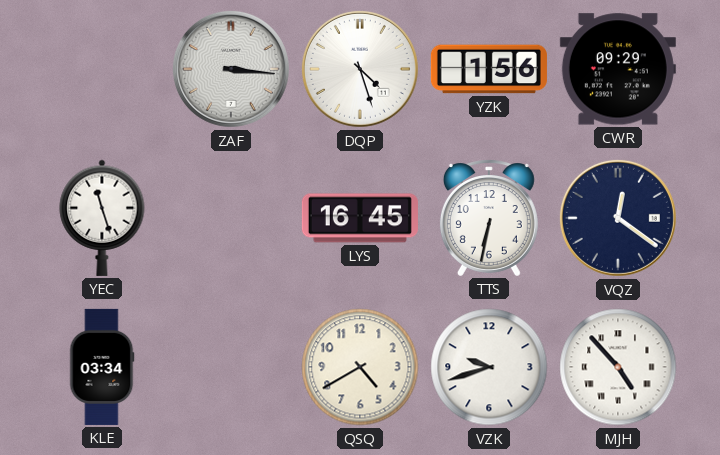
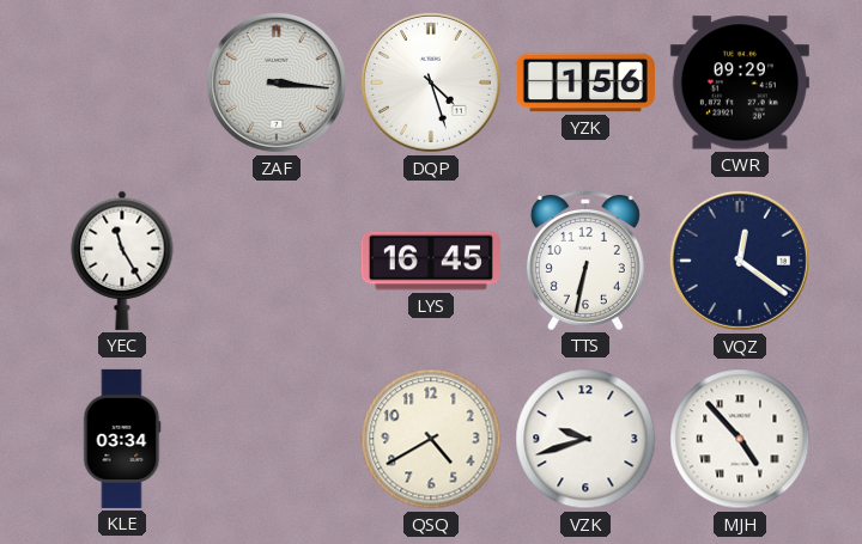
YEC: 11:27 -> 11:25 (122, 261)
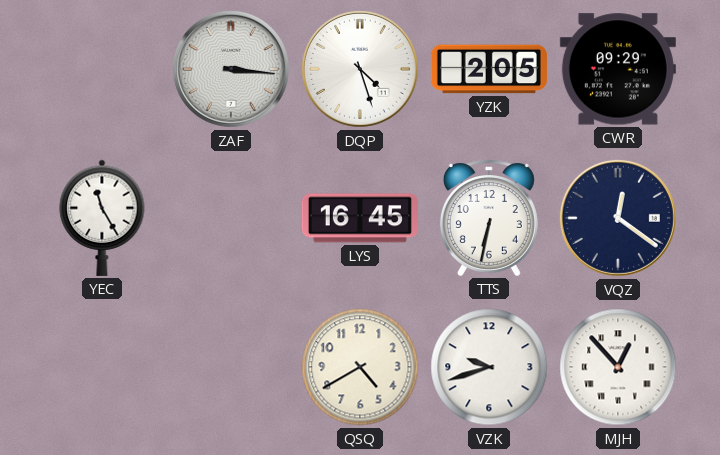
YZK: 1:56 -> 2:05 (489, 69)
KLE: 03:34 -> none (122, 439)
MJH: 4:53 -> 12:53 (618, 367)
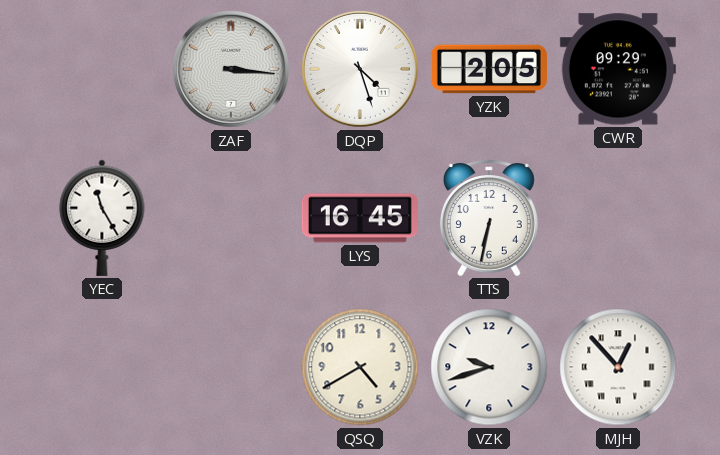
VQZ: 12:21 -> none (618, 218)
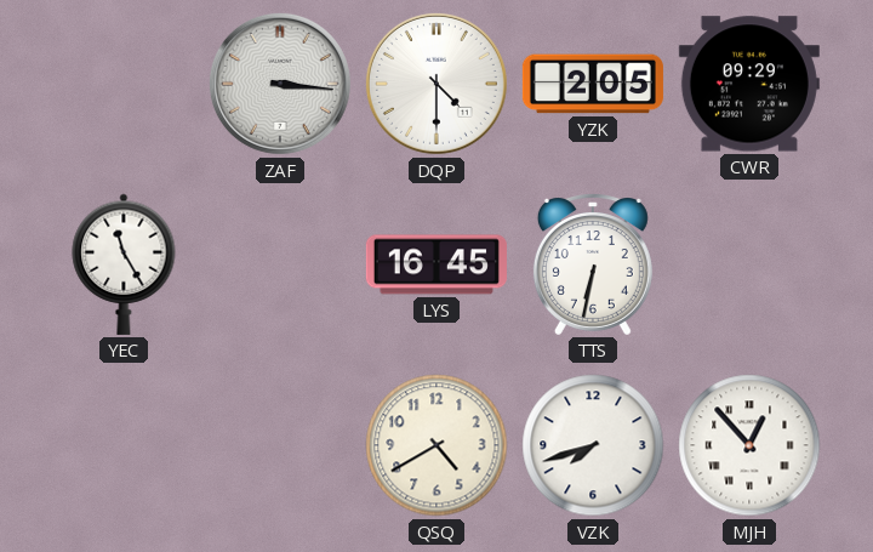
DQP: 4:27 -> 4:30 (436, 84)
VZK: 9:42 -> 7:42 (593, 445)
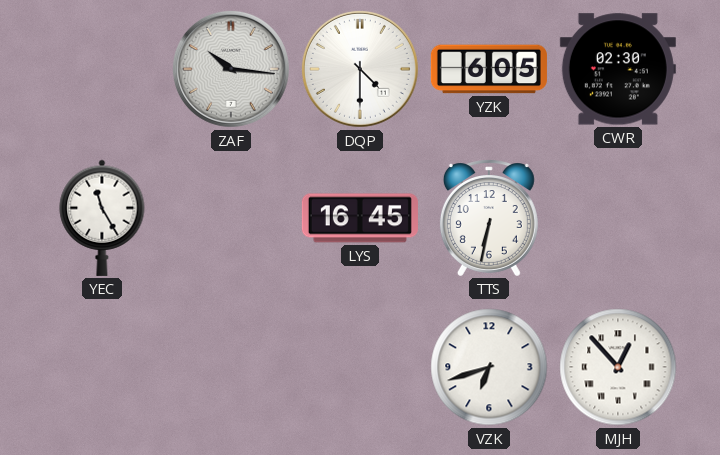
ZAF: 3:16 -> 10:16 (231, 69)
YZK: 2:05 -> 6:05 (489, 69)
CWR: 09:29 -> 02:30 (618, 69)
QSQ: 4:40 -> none (436, 445)
VZK: 7:42 -> 6:42 (489, 367)
